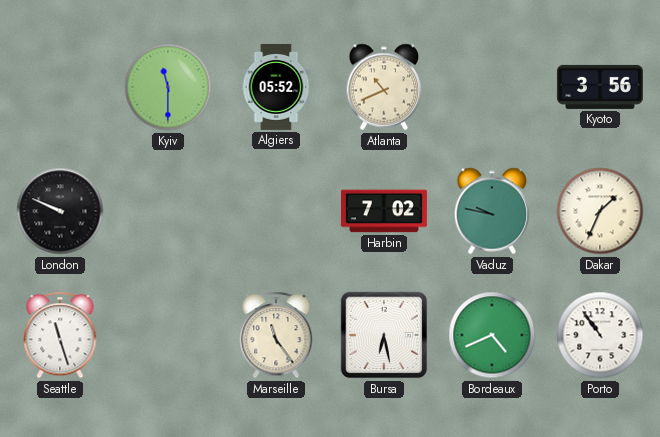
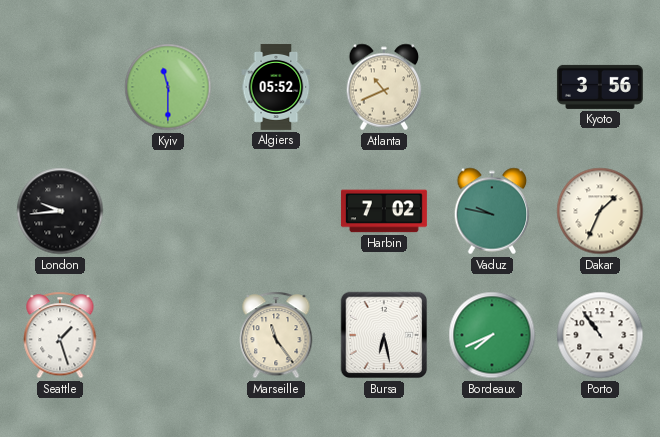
London: 9:49 -> 9:44 (60, 211)
Seattle: 11:27 -> 1:27 (60, 335)
Bordeaux: 4:41 -> 7:41 (492, 335)
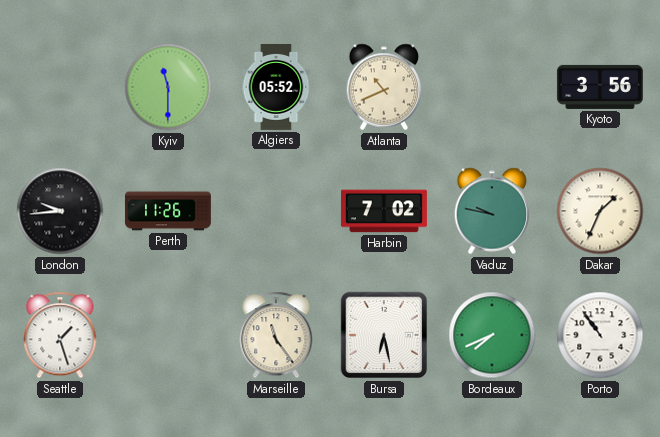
Perth: none -> 11:26 (168, 211)
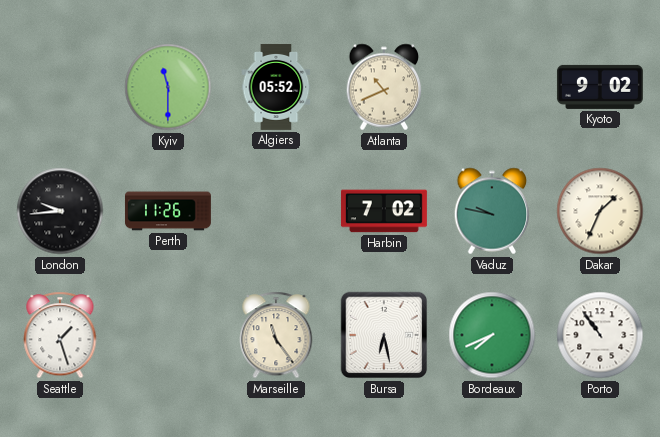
Kyoto: 3:56 -> 9:02 (600, 87)
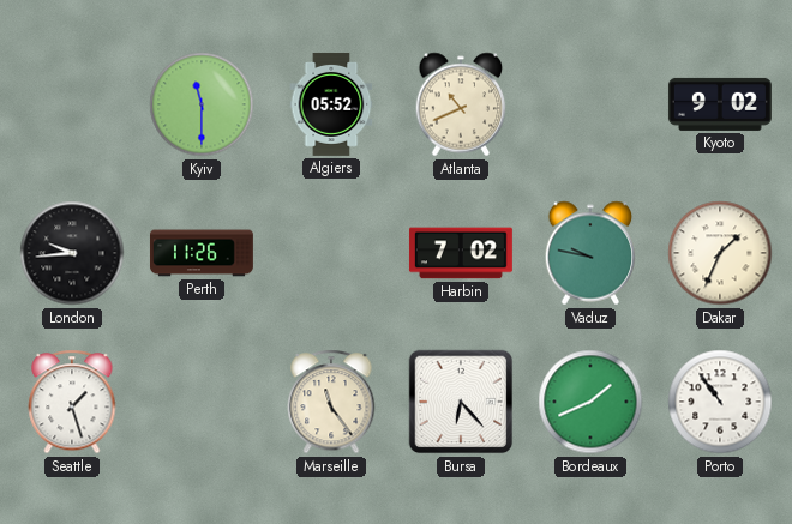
Bursa: 6:28 -> 6:23 (461, 402)
Bordeaux: 7:41 -> 1:41 (590, 402)
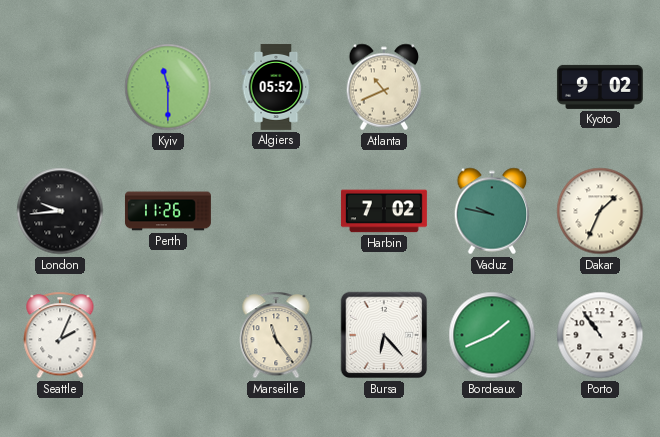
Seattle: 1:27 -> 2:04 (60, 335)
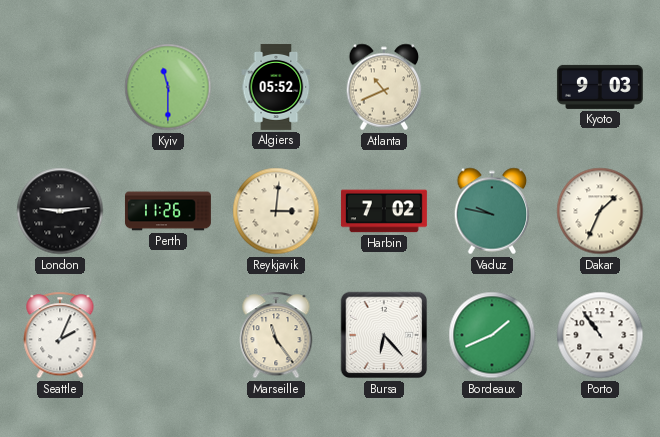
Kyoto: 9:02 -> 9:03 (600, 87)
London: 9:44 -> 9:14 (60, 211)
Reykjavik: none -> 3:01 (276, 211)
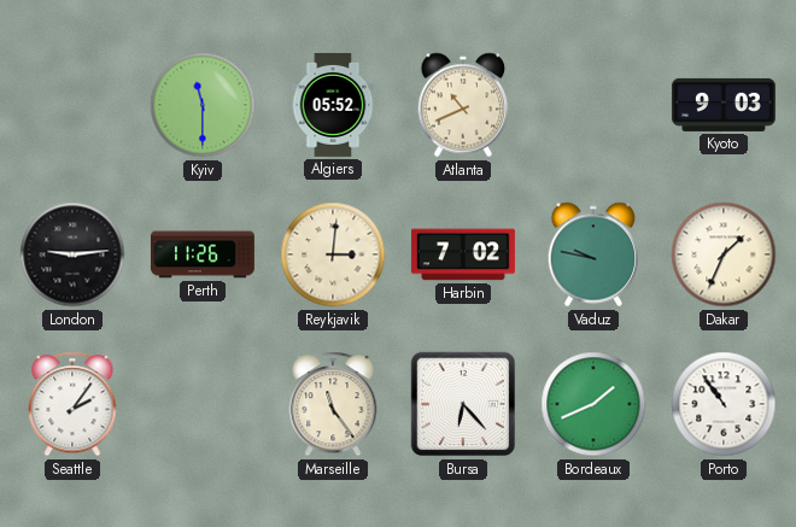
Seattle: 2:04 -> 2:06 (72, 404)
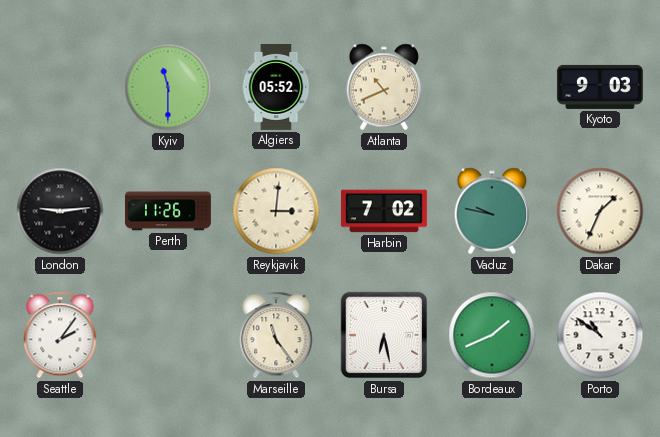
Bursa: 6:23 -> 6:28 (384, 335)
Porto: 10:54 -> 10:51 (600, 335)
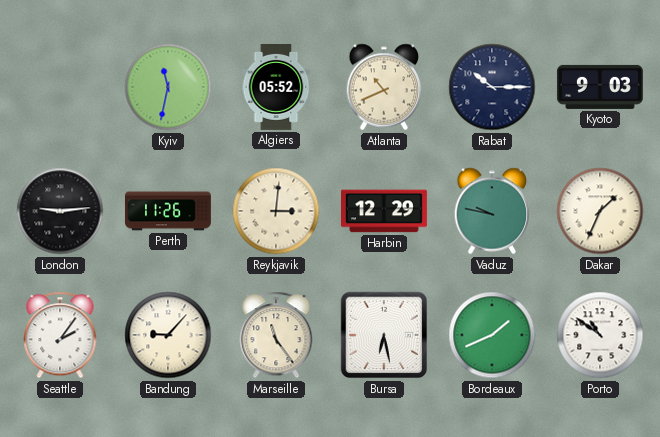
Kyiv: 11:30 -> 11:32 (168, 87)
Rabat: none -> 10:15 (492, 87)
Harbin: 7:02 -> 12:29 (384, 211)
Bandung: none -> 9:07 (168, 335)
